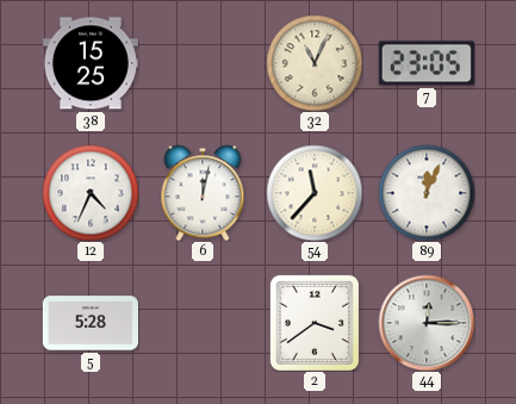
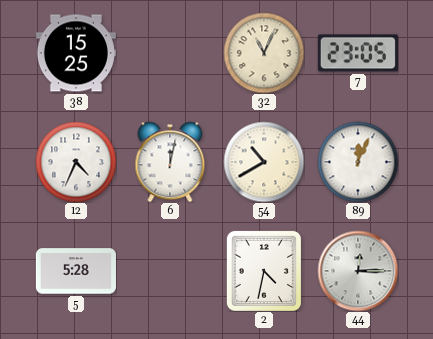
54: 11:37 -> 10:40 (264, 162)
2: 3:39 -> 4:32 (264, 271)
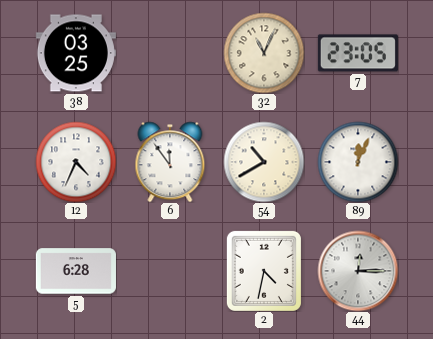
38: 15:25 -> 03:25 (76, 53)
6: 12:02 -> 11:54 (170, 162)
5: 5:28 -> 6:28 (76, 271)
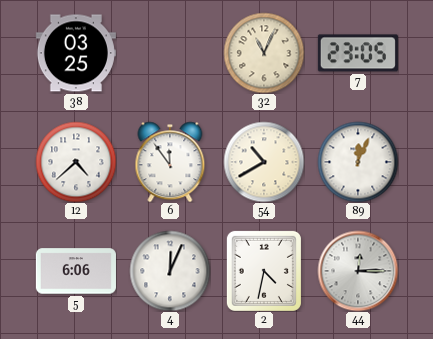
12: 4:34 -> 4:38 (76, 162)
5: 6:28 -> 6:06 (76, 271)
4: none -> 12:04 (170, 271)
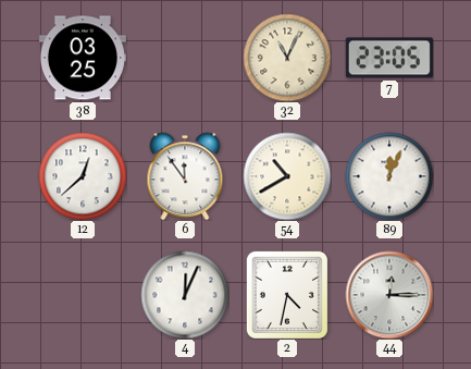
12: 4:38 -> 12:38 (83, 176)
5: 6:06 -> none (76, 271)
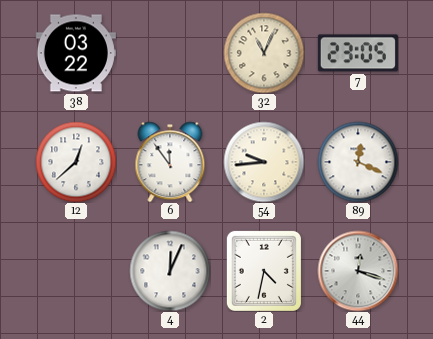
38: 03:25 -> 03:22 (76, 53)
54: 10:40 -> 9:44 (264, 162)
89: 12:04 -> 12:19 (358, 162)
44: 12:15 -> 12:18 (358, 271)
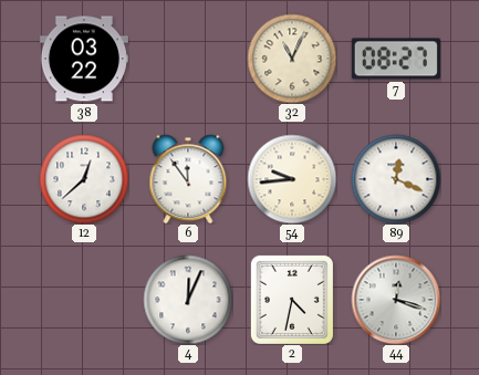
7: 23:05 -> 08:27 (396, 59)
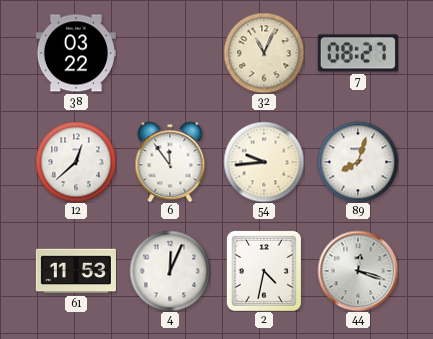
89: 12:19 -> 8:03 (358, 162)
61: none -> 11:53 (76, 271)
